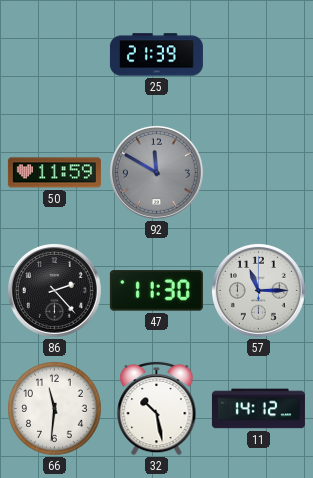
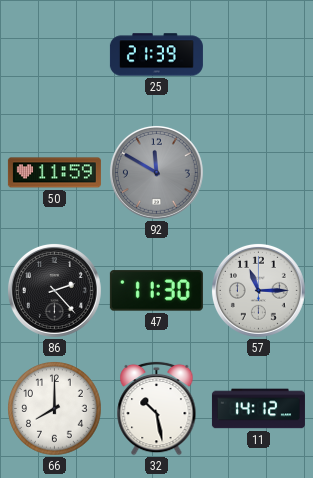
66: 11:31 -> 8:00 (55, 409)
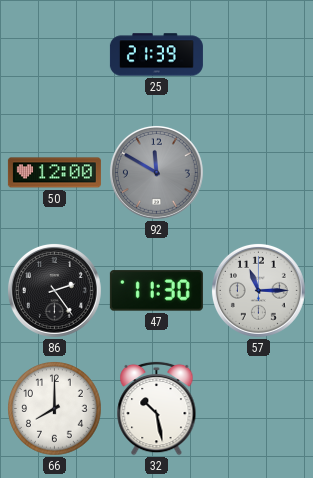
50: 11:59 -> 12:00 (54, 173)
86: 2:23 -> 2:24 (54, 290)
11: 14:12 -> none (258, 409)
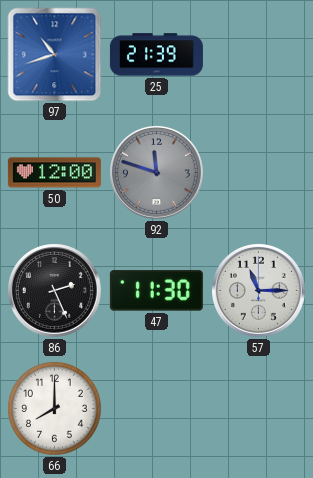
97: none -> 10:42 (55, 55)
92: 11:50 -> 11:48 (156, 172)
86: 2:24 -> 2:26 (54, 290)
32: 10:28 -> none (157, 408)
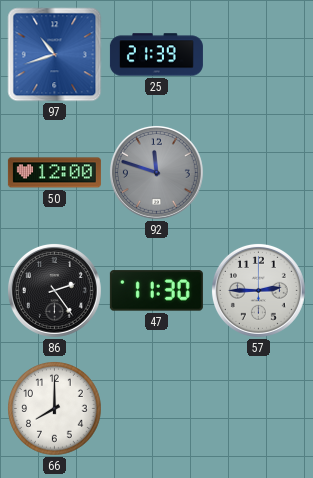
86: 2:26 -> 2:24 (54, 290)
57: 11:15 -> 2:45 (258, 290)
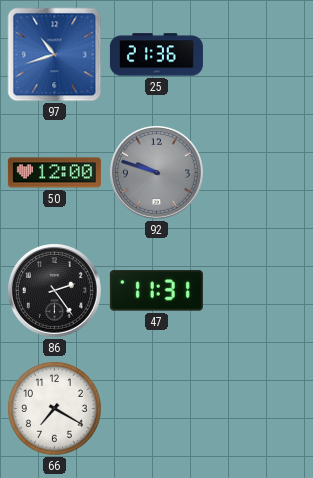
25: 21:39 -> 21:36 (156, 55)
92: 11:48 -> 9:48 (156, 172)
47: 11:30 -> 11:31 (156, 291)
57: 2:45 -> none (258, 290)
66: 8:00 -> 7:20 (55, 409)
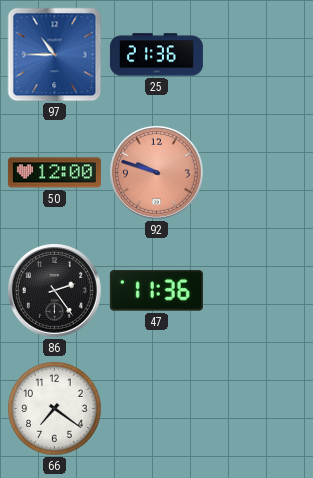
97: 10:42 -> 10:45 (55, 55)
92 dial: grey -> salmon (156, 172)
47: 11:31 -> 11:36 (156, 291)
66: 7:20 -> 7:21 (55, 409)
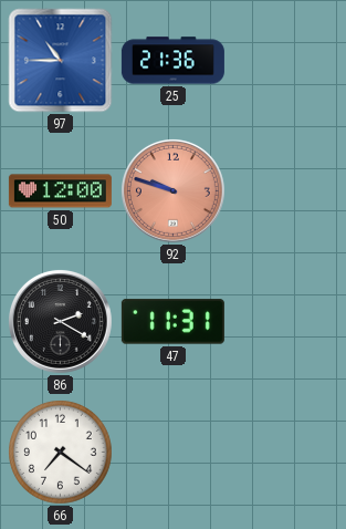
86: 2:24 -> 2:20 (60, 321)
47: 11:36 -> 11:31 (172, 322)
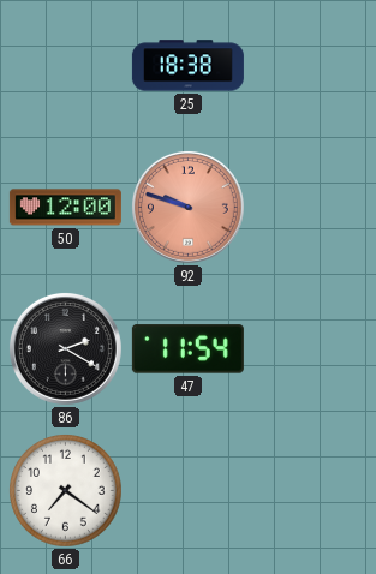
97: 10:45 -> none (61, 61)
25: 21:36 -> 18:38 (187, 66)
47: 11:31 -> 11:54 (187, 349)
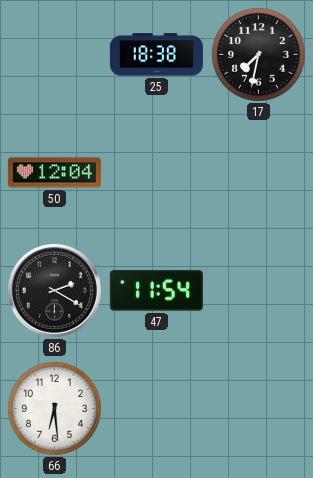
17: none -> 7:32 (259, 55)
50: 12:00 -> 12:04 (54, 173)
92: 9:48 -> none (187, 207)
66: 7:21 -> 6:29 (55, 409)
